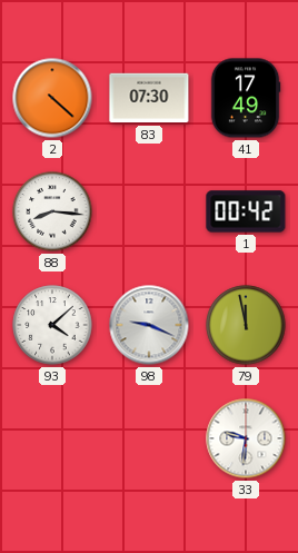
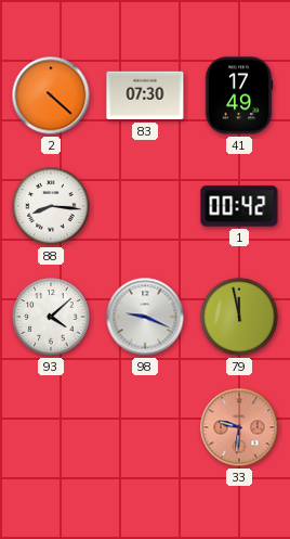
33 dial: white -> salmon (239, 427)
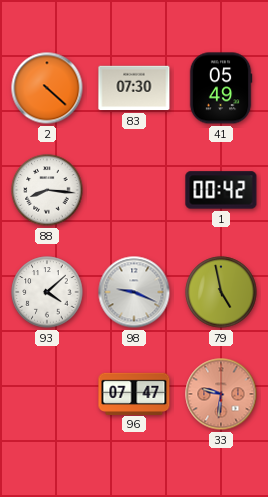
41: 17:49 -> 05:49 (221, 88)
79: 11:58 -> 4:58 (221, 292)
96: none -> 07:47 (134, 393)
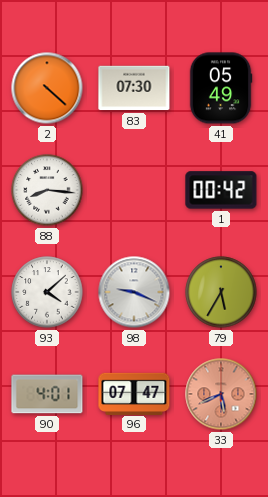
79: 4:58 -> 5:35 (221, 292)
90: none -> 4:01 (47, 394)
33: 9:31 -> 5:41 (221, 394)
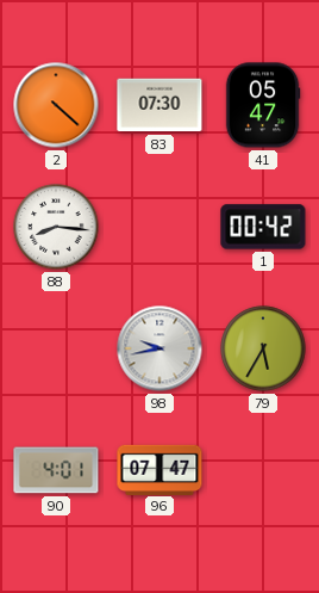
41: 05:49 -> 05:47 (263, 105)
93: 4:08 -> none (47, 292)
98: 9:19 -> 9:43 (159, 348)
33: 5:41 -> none (221, 394)
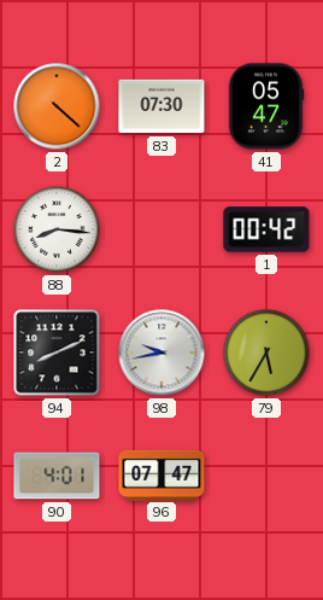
94: none -> 8:11 (57, 353)
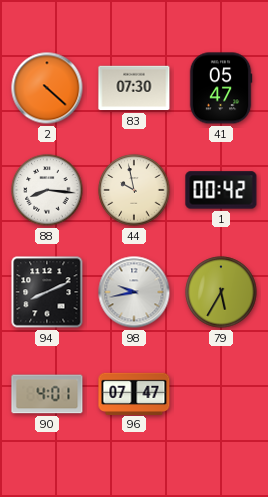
44: none -> 9:58 (134, 190)
